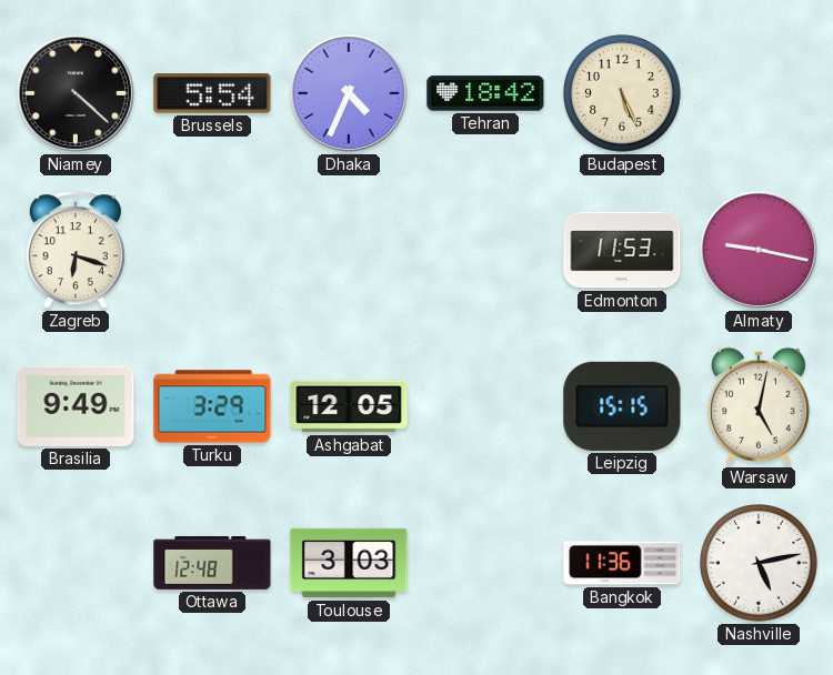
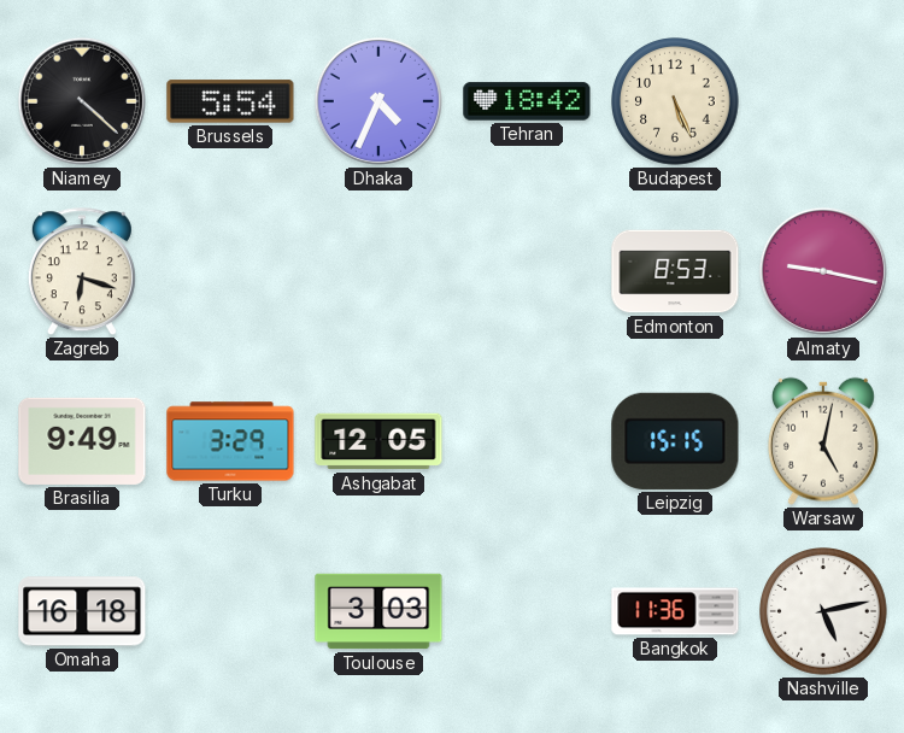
Edmonton: 11:53 -> 8:53 (675, 271)
Omaha: none -> 16:18 (82, 611)
Ottawa: 12:48 -> none (212, 563)
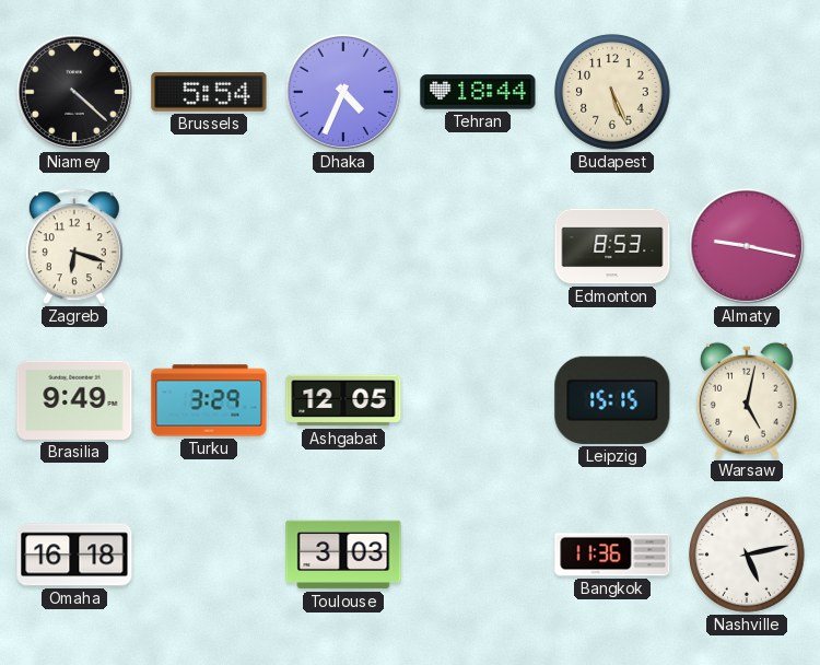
Tehran: 18:42 -> 18:44 (478, 92)
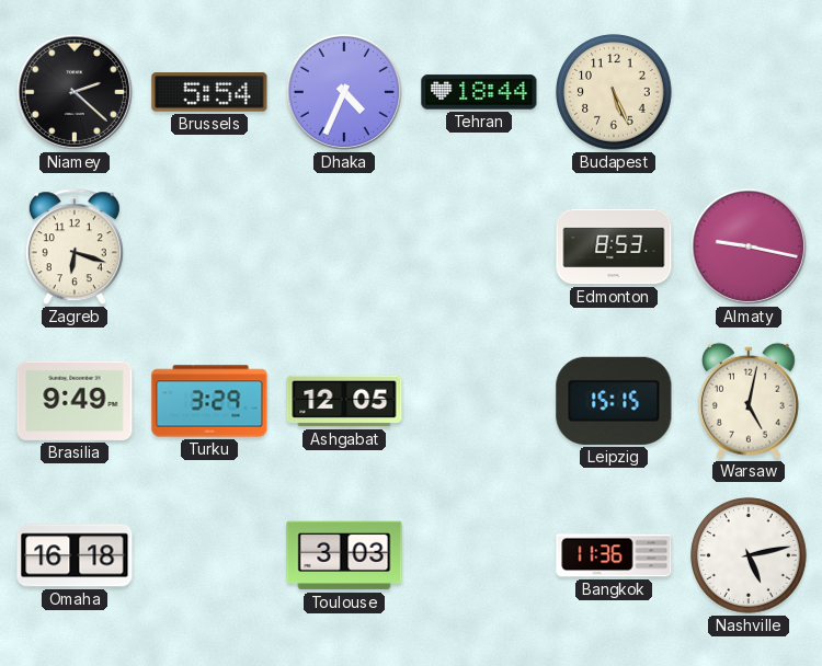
Niamey: 4:22 -> 2:22 (75, 92)
